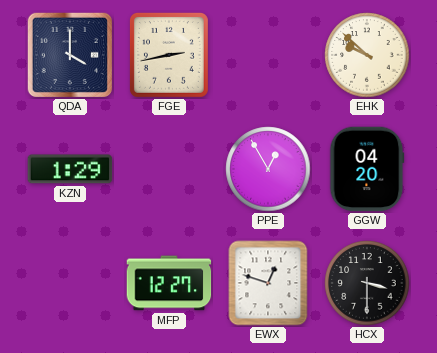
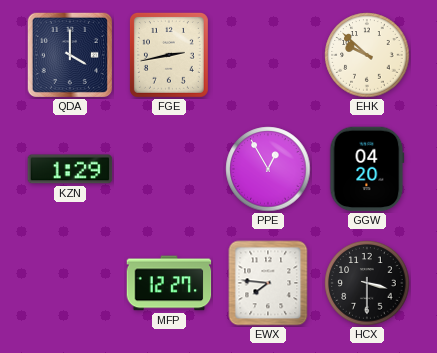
EWX: 12:48 -> 7:46 (268, 283)
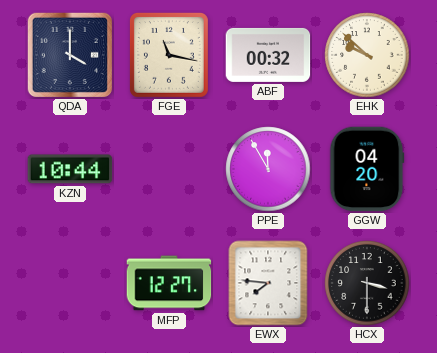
FGE: 2:43 -> 11:17 (169, 55)
ABF: none -> 00:32 (268, 55)
KZN: 1:29 -> 10:44 (70, 169)
PPE: 12:55 -> 11:55 (268, 169)
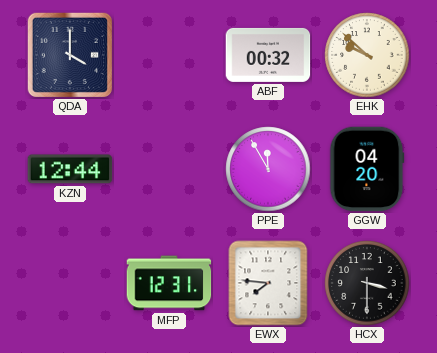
FGE: 11:17 -> none (169, 55)
KZN: 10:44 -> 12:44 (70, 169)
MFP: 12:27 -> 12:31 (169, 283)
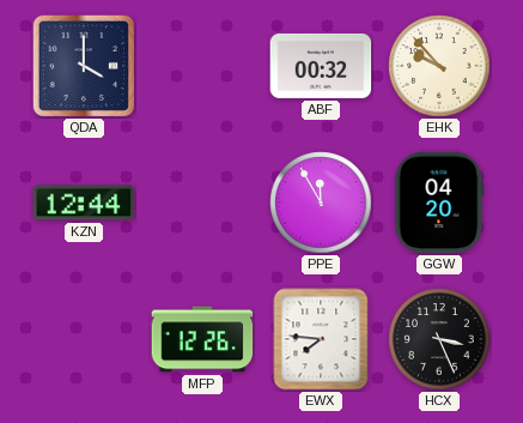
EHK: 9:52 -> 9:53 (439, 66)
MFP: 12:31 -> 12:26 (202, 339)
HCX: 3:30 -> 3:26 (439, 339)
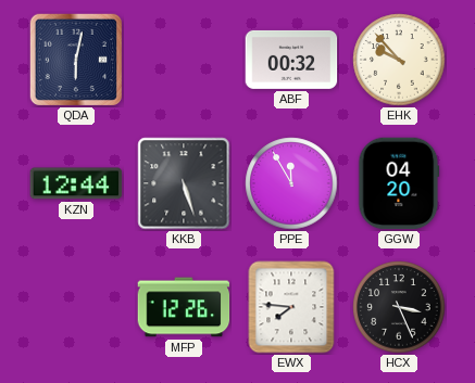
QDA: 4:00 -> 6:02 (75, 59)
KKB: none -> 5:27 (184, 183)
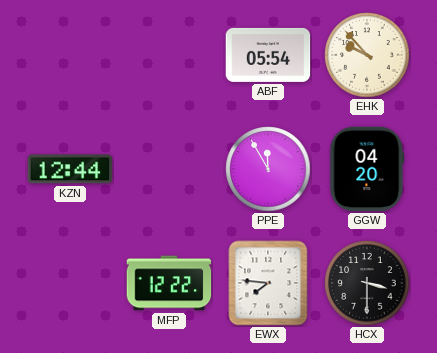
QDA: 6:02 -> none (75, 59)
ABF: 00:32 -> 05:54 (268, 55)
KKB: 5:27 -> none (184, 183)
MFP: 12:26 -> 12:22 (169, 283)
HCX: 3:26 -> 3:30 (367, 283)
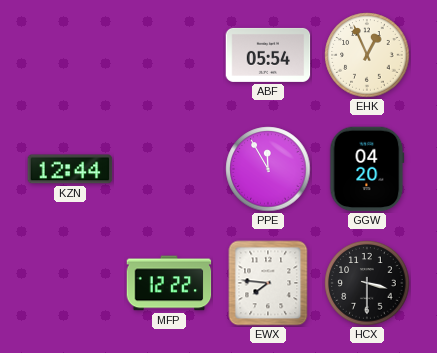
EHK: 9:53 -> 12:56 (367, 55)
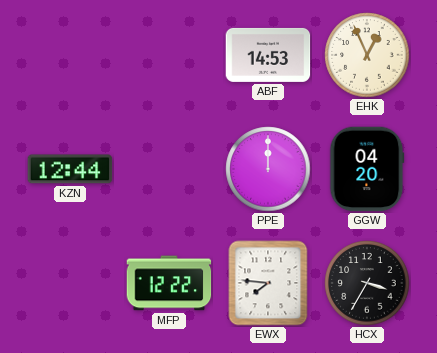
ABF: 05:54 -> 14:53 (268, 55)
PPE: 11:55 -> 12:00 (268, 169)
HCX: 3:30 -> 3:35 (367, 283)
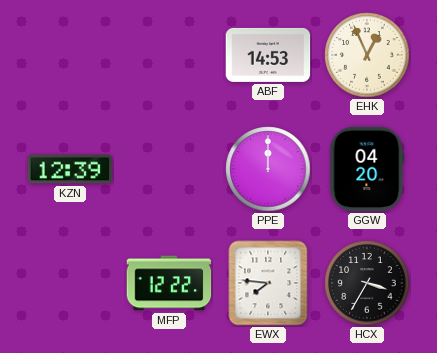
KZN: 12:44 -> 12:39 (70, 169)
